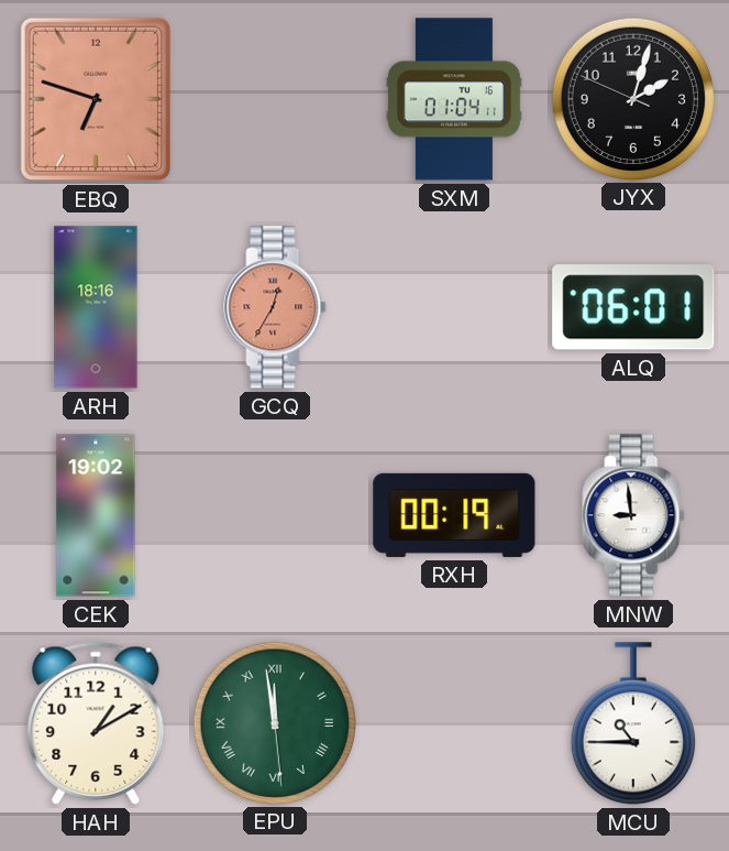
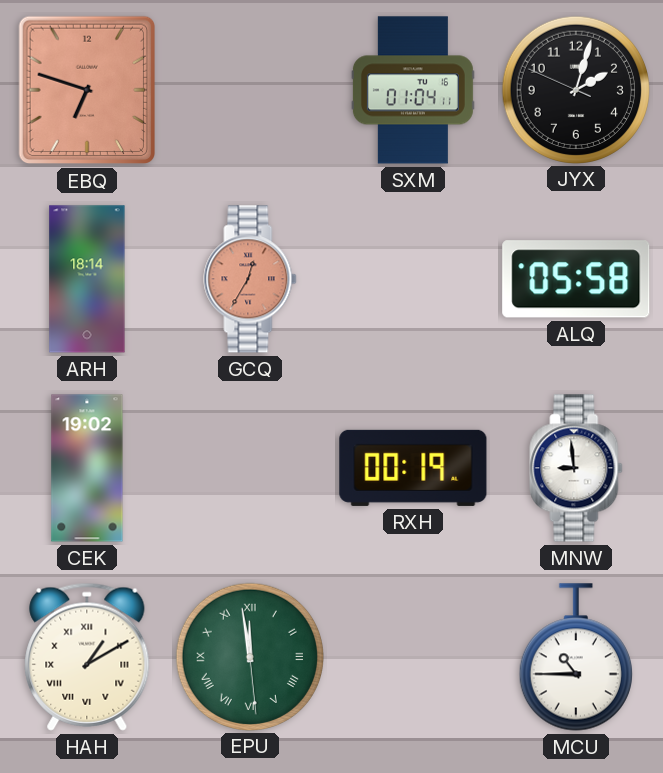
ARH: 18:16 -> 18:14 (87, 279)
ALQ: 06:01 -> 05:58 (576, 279)
HAH numerals: Arabic -> Roman (87, 657)
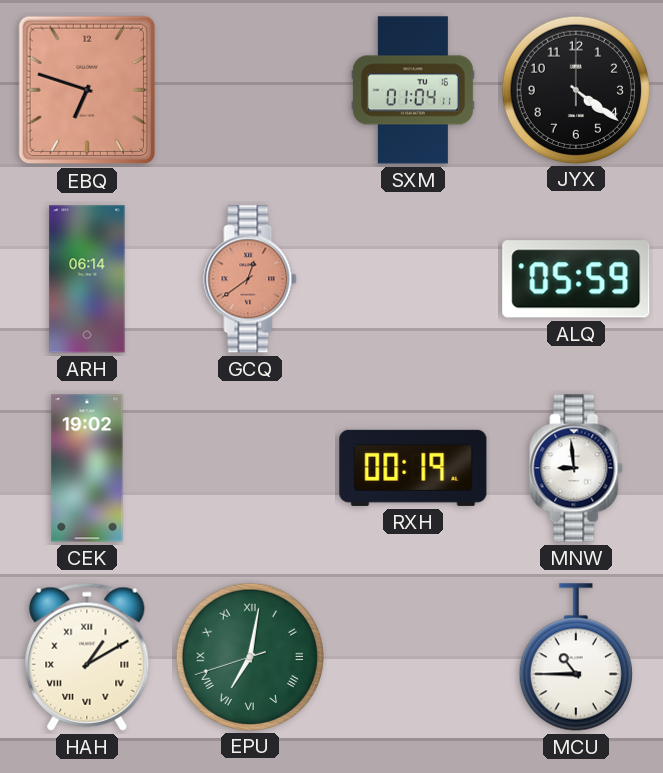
JYX: 2:02 -> 4:21 (575, 89)
ARH: 18:14 -> 06:14 (87, 279)
GCQ: 12:35 -> 12:39 (250, 279)
ALQ: 05:58 -> 05:59 (576, 279)
EPU: 11:58 -> 7:01 (249, 656)
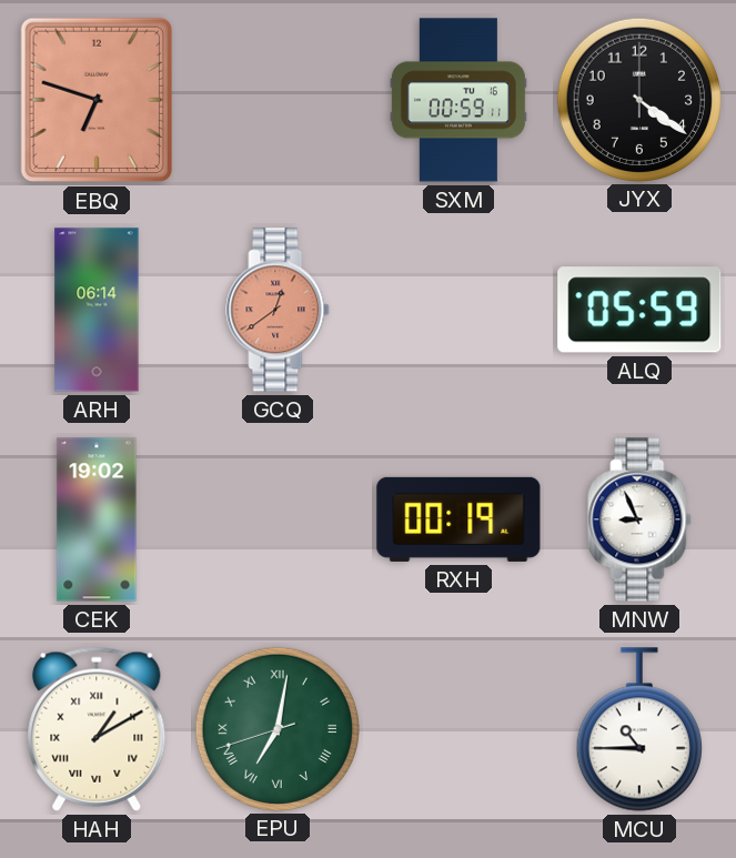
SXM: 01:04 -> 00:59 (458, 100)
MNW: 8:59 -> 8:56 (639, 519)
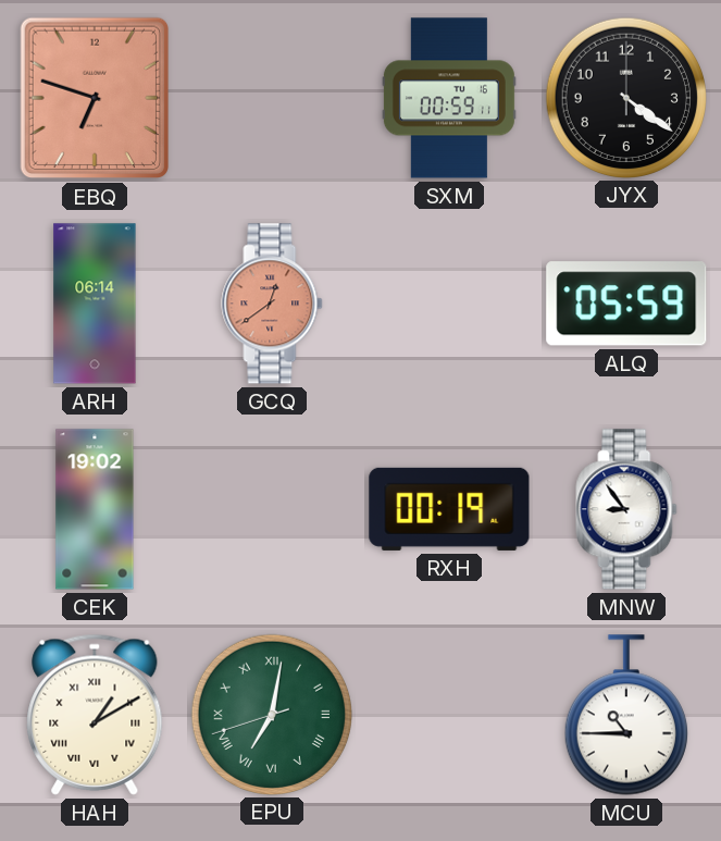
MNW: 8:56 -> 8:54 (626, 509)
